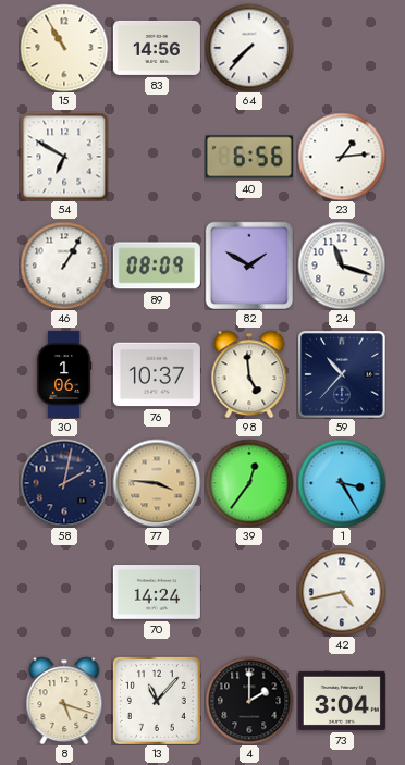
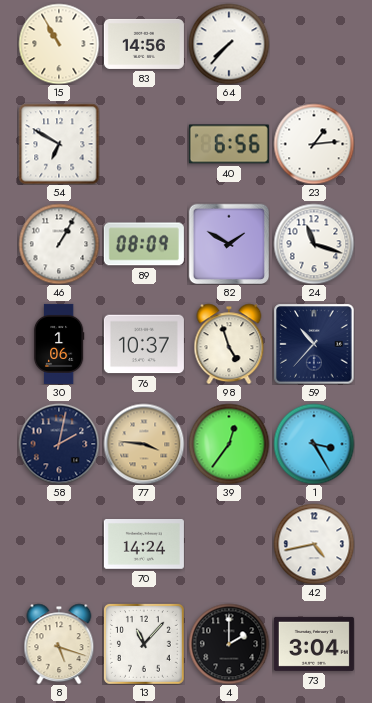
98: 4:59 -> 4:57 (229, 344)
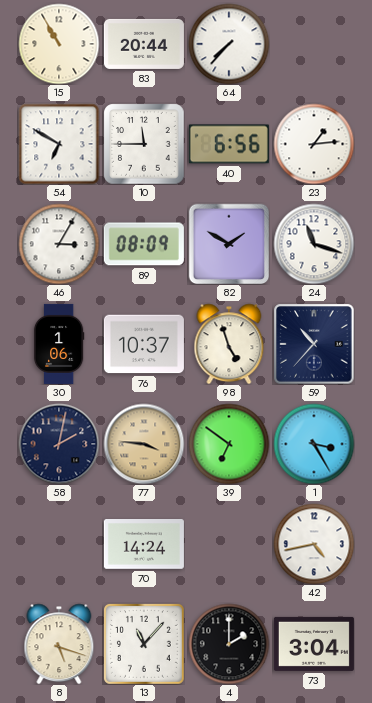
83: 14:56 -> 20:44 (144, 44)
10: none -> 11:45 (144, 144)
46: 1:05 -> 3:05 (59, 244)
39: 12:36 -> 6:51 (229, 444)
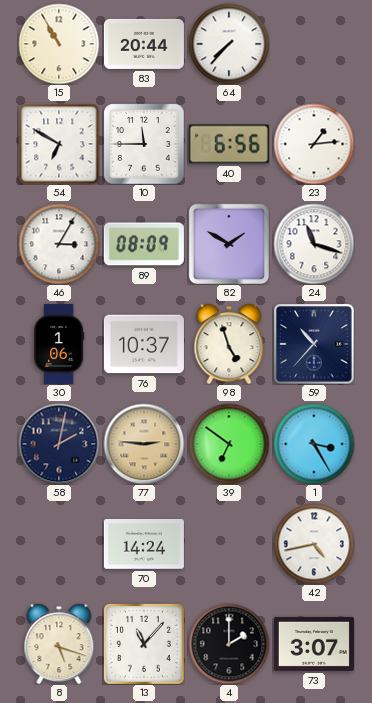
77: 3:46 -> 2:46 (144, 444)
73: 3:04 -> 3:07 (314, 644)
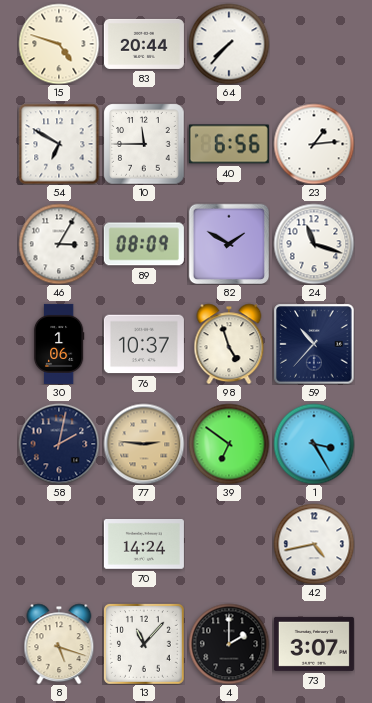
15: 10:55 -> 4:48 (59, 44)
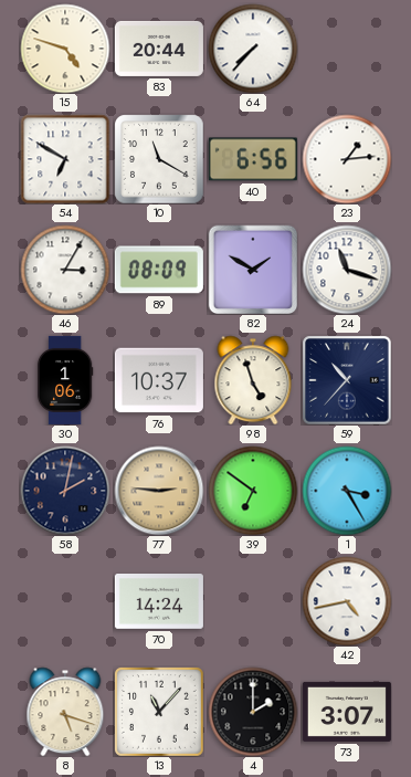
10: 11:45 -> 11:20 (159, 159)
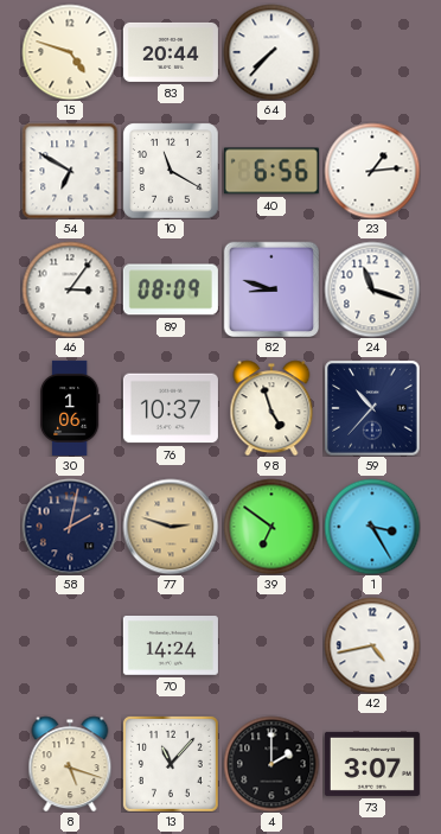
46: 3:05 -> 3:06 (70, 289)
82: 1:50 -> 8:48 (271, 289)
77: 2:46 -> 2:48 (171, 527)
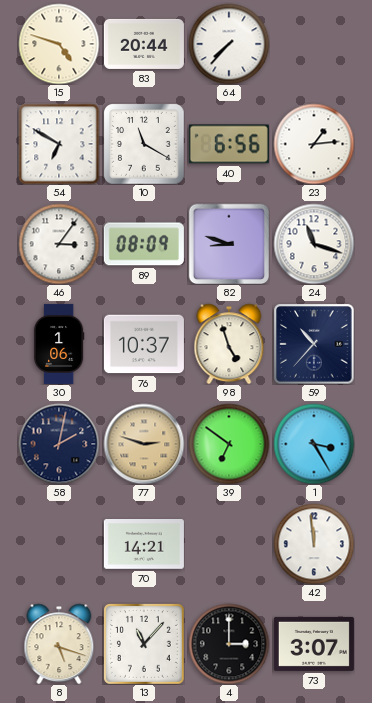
70: 14:24 -> 14:21 (144, 545)
42: 4:43 -> 11:59 (314, 544)
4: 2:00 -> 3:00 (229, 644)
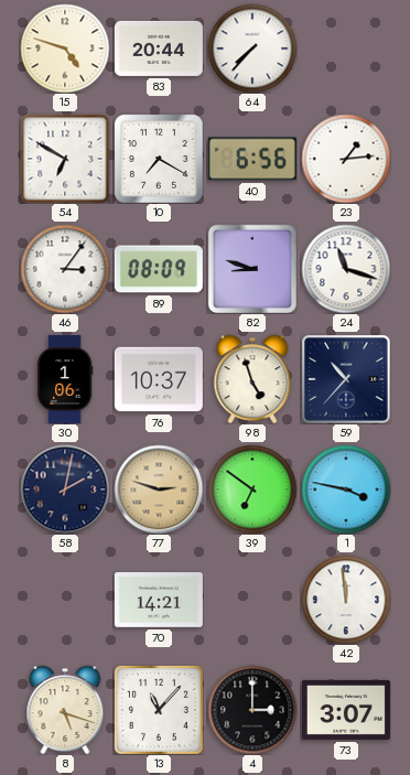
10: 11:20 -> 7:20 (159, 159)
1: 3:25 -> 3:47 (346, 489)
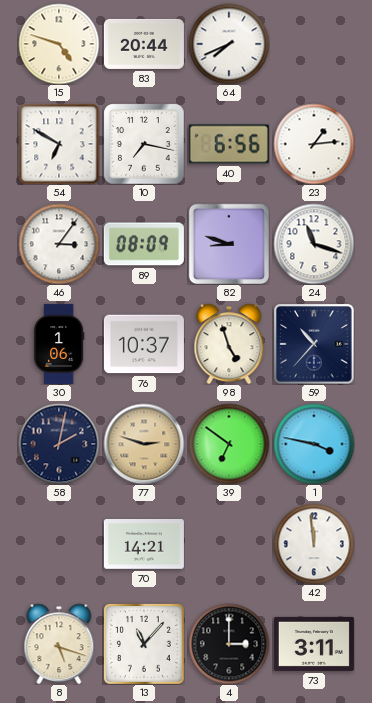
64: 7:37 -> 7:41 (229, 44)
10: 7:20 -> 7:17 (144, 144)
73: 3:07 -> 3:11 (314, 644)
